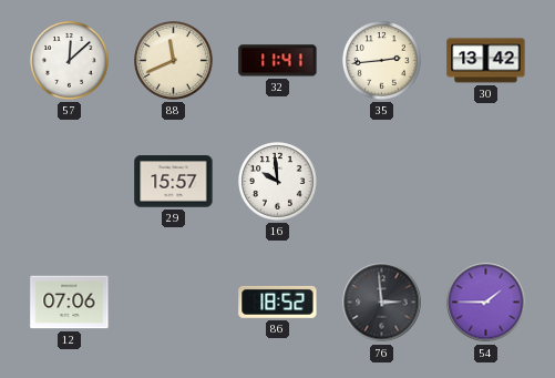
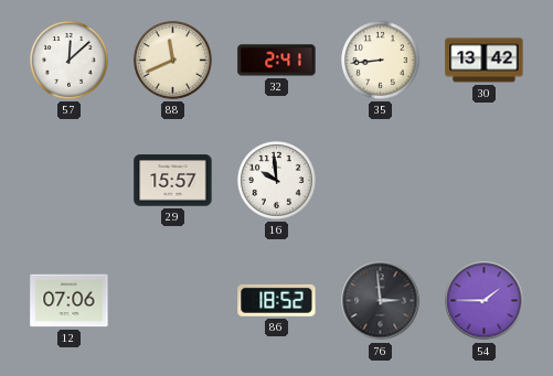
32: 11:41 -> 2:41 (277, 61)
35: 2:44 -> 8:44 (381, 61)
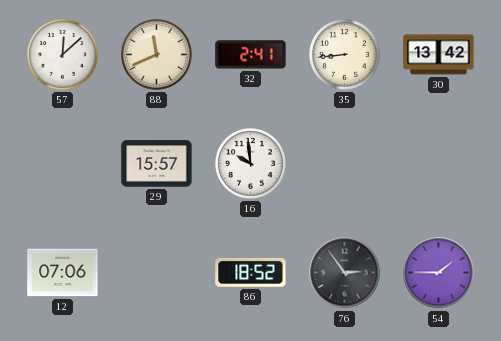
76: 2:59 -> 2:54 (345, 273)
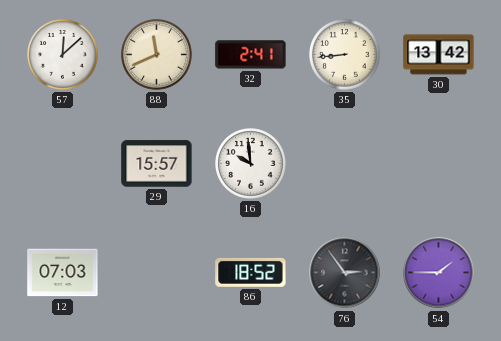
12: 07:06 -> 07:03 (63, 273)
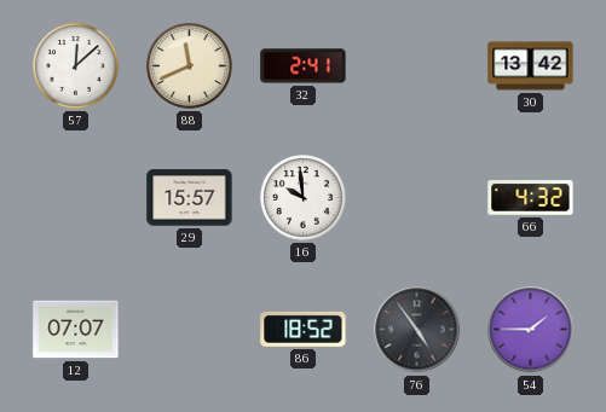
35: 8:44 -> none (345, 55)
66: none -> 4:32 (531, 198)
12: 07:03 -> 07:07 (76, 330)
76: 2:54 -> 4:54 (417, 330)
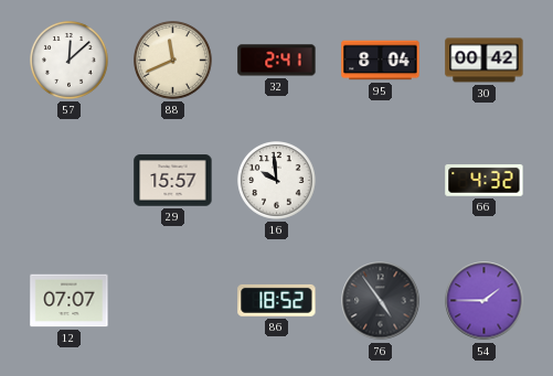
95: none -> 8:04 (381, 61)
30: 13:42 -> 00:42 (485, 61)
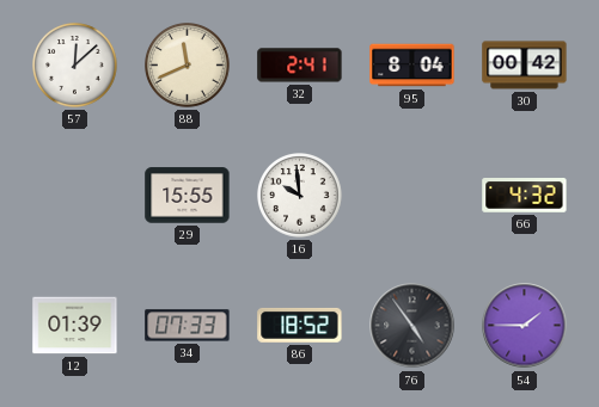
29: 15:57 -> 15:55 (188, 196)
12: 07:07 -> 01:39 (75, 326)
34: none -> 07:33 (188, 326)
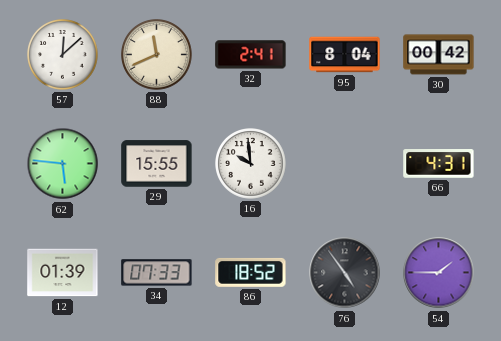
62: none -> 5:46 (63, 164)
66: 4:32 -> 4:31 (439, 164)
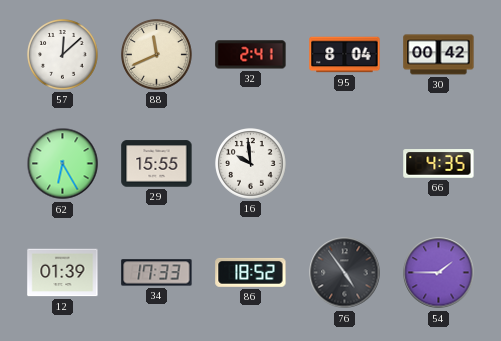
62: 5:46 -> 6:25 (63, 164)
66: 4:31 -> 4:35 (439, 164)
34: 07:33 -> 17:33 (157, 273)
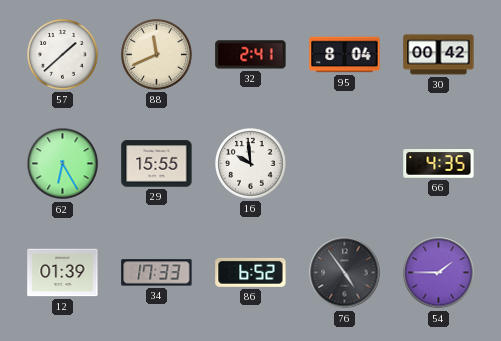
57: 12:08 -> 1:38 (63, 55)
86: 18:52 -> 6:52 (251, 272)
